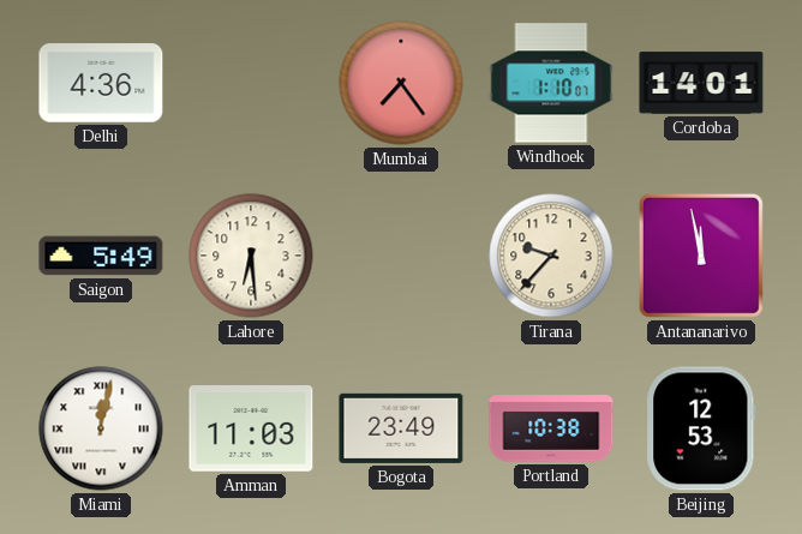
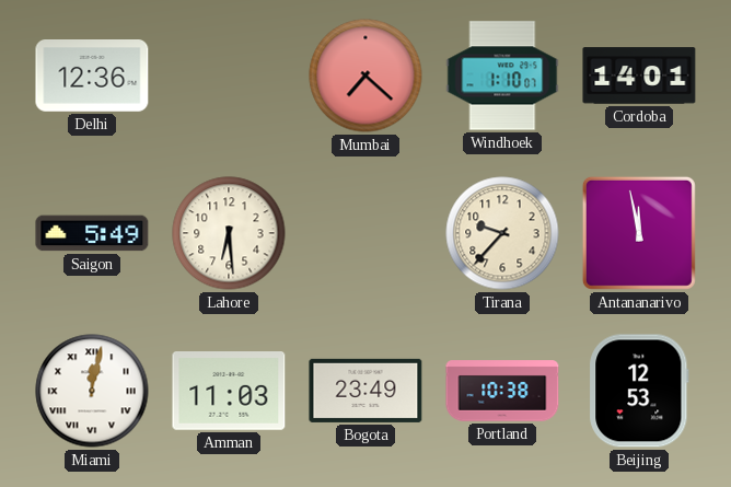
Delhi: 4:36 -> 12:36 (92, 77)
Mumbai: 7:24 -> 7:22 (366, 76)
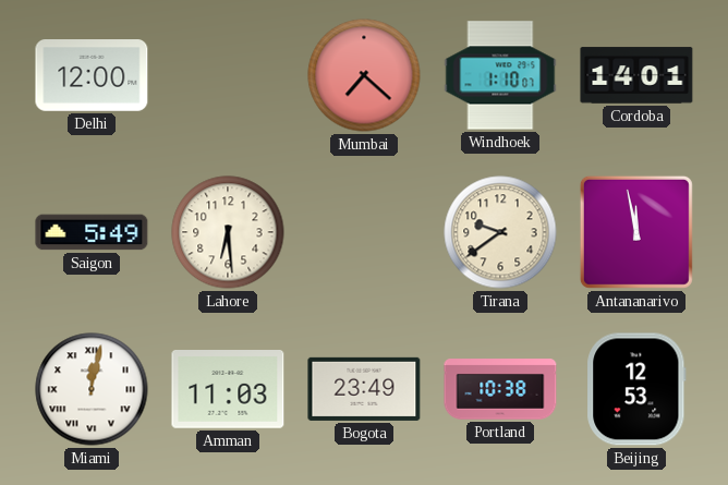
Delhi: 12:36 -> 12:00 (92, 76)
Tirana: 9:37 -> 9:39 (500, 232)
